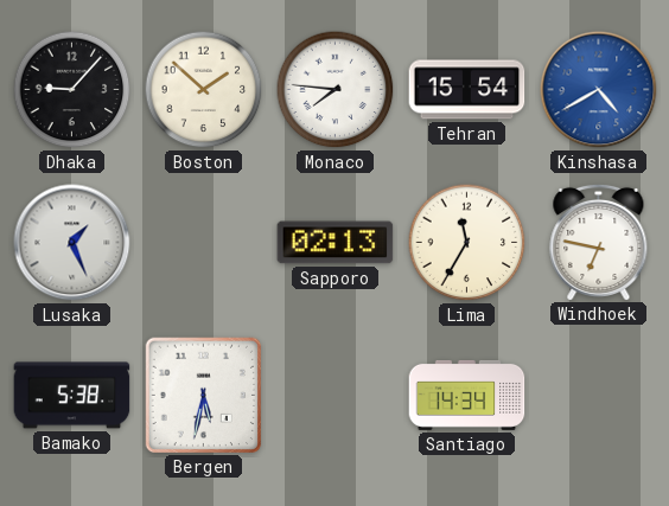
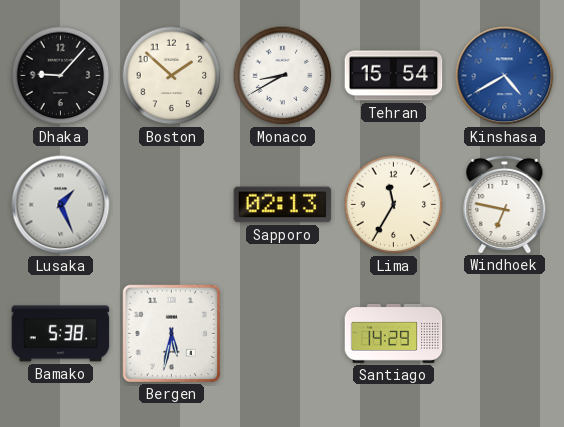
Monaco: 7:46 -> 8:40 (283, 76)
Santiago: 14:34 -> 14:29 (394, 333)
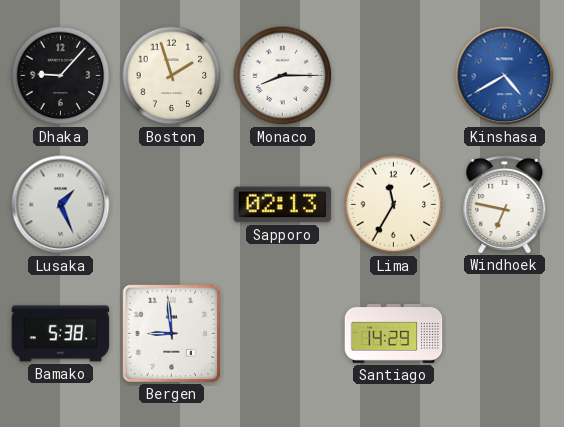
Boston: 1:52 -> 1:57 (172, 76)
Monaco: 8:40 -> 8:15 (283, 76)
Tehran: 15:54 -> none (394, 76)
Bergen: 5:32 -> 8:59 (171, 333)
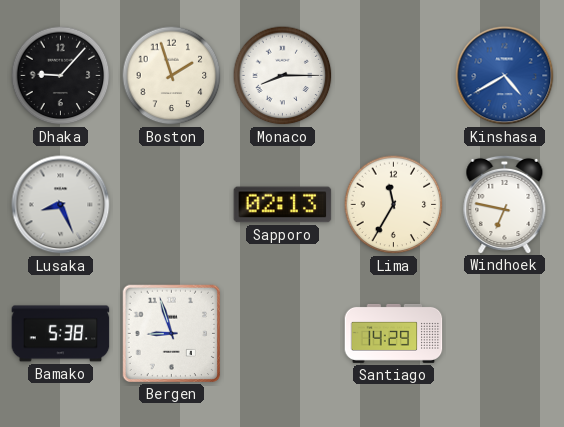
Lusaka: 1:26 -> 8:26 (61, 205)
Bergen: 8:59 -> 8:57 (171, 333)
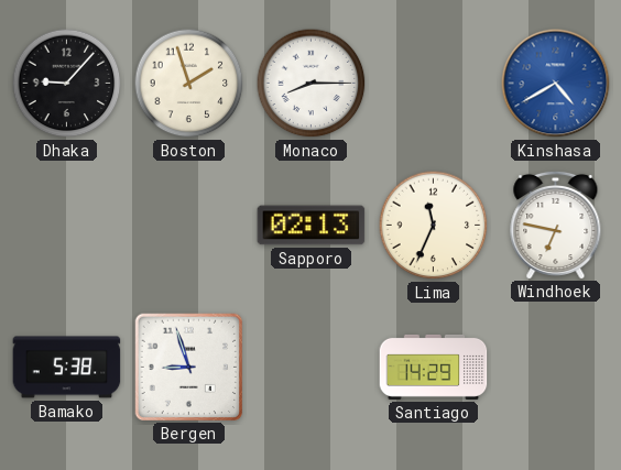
Lusaka: 8:26 -> none (61, 205)
Lima: 11:35 -> 11:34 (434, 226)
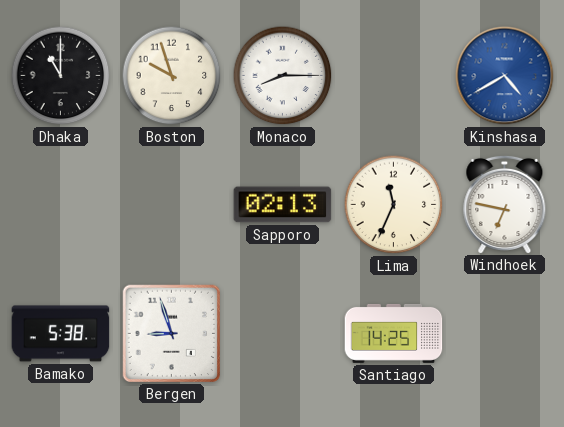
Dhaka: 9:07 -> 11:00 (61, 76)
Boston: 1:57 -> 9:57 (172, 76)
Santiago: 14:29 -> 14:25 (394, 333)
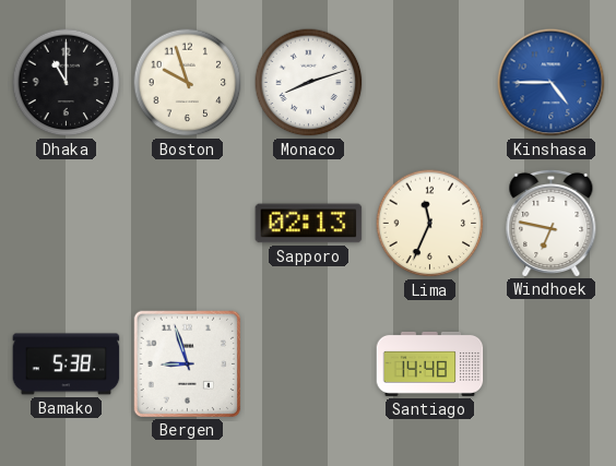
Monaco: 8:15 -> 8:12 (309, 83)
Kinshasa: 4:40 -> 4:45 (552, 83)
Santiago: 14:25 -> 14:48 (430, 363)
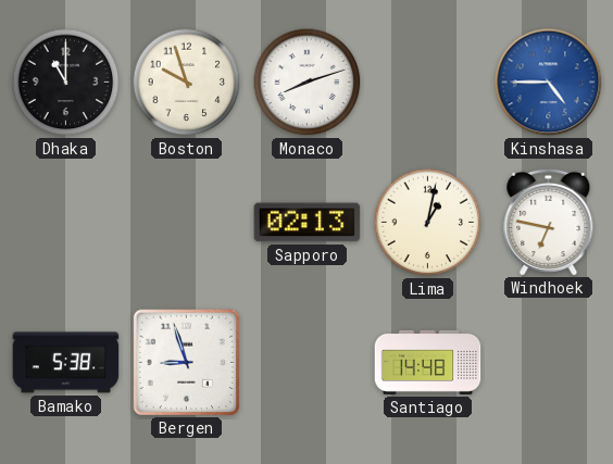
Lima: 11:34 -> 1:02 (428, 223)
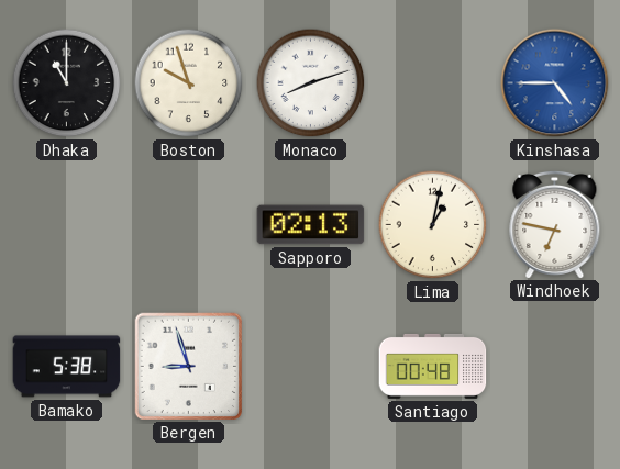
Santiago: 14:48 -> 00:48 (433, 366)
